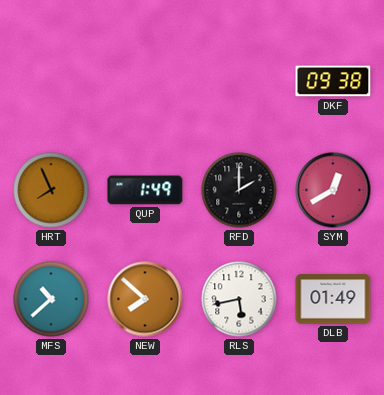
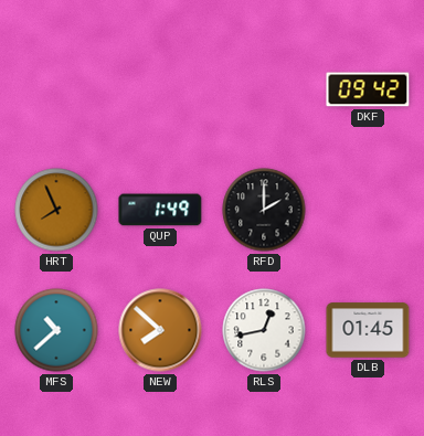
DKF: 09:38 -> 09:42 (368, 89)
SYM: 12:40 -> none (333, 190)
RLS: 5:43 -> 12:43 (264, 330)
DLB: 01:49 -> 01:45 (368, 330)
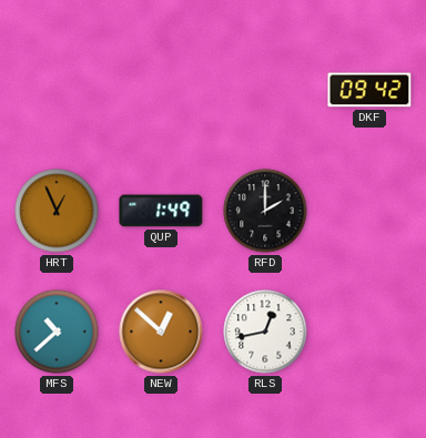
HRT: 7:56 -> 12:56 (57, 211)
NEW: 7:52 -> 12:52 (161, 332)
DLB: 01:45 -> none (368, 330)
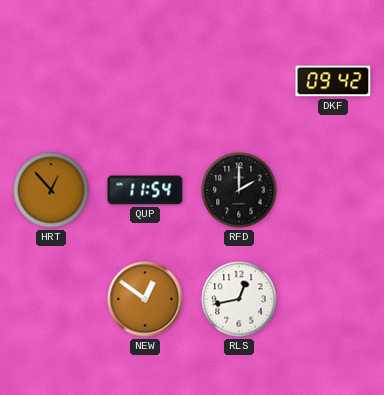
HRT: 12:56 -> 12:53 (51, 190)
QUP: 1:49 -> 11:54 (145, 190)
MFS: 10:38 -> none (57, 332)
NEW: 12:52 -> 12:51 (145, 299)
